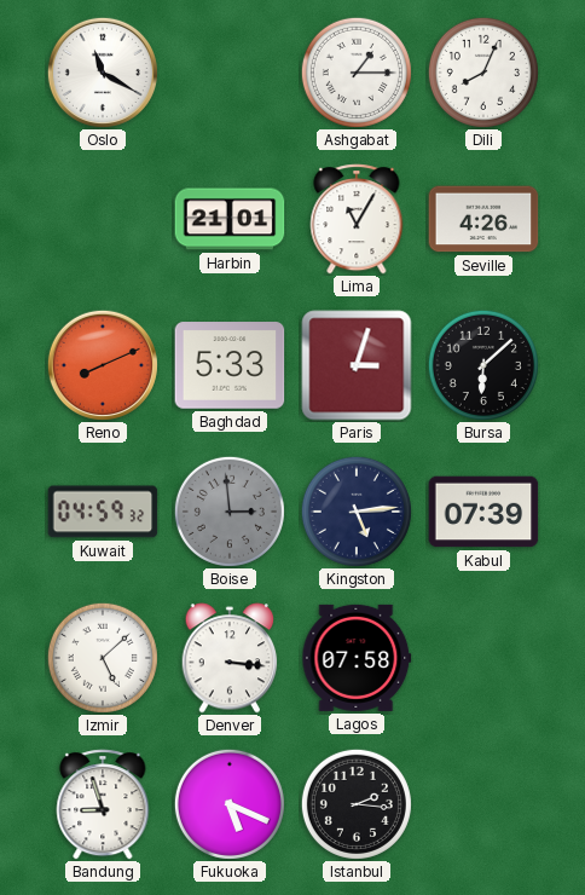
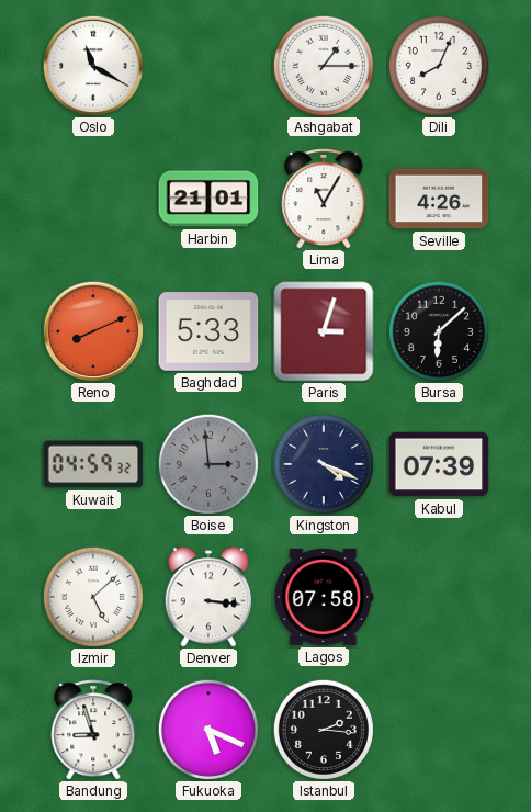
Kingston: 5:14 -> 4:19 (324, 464)
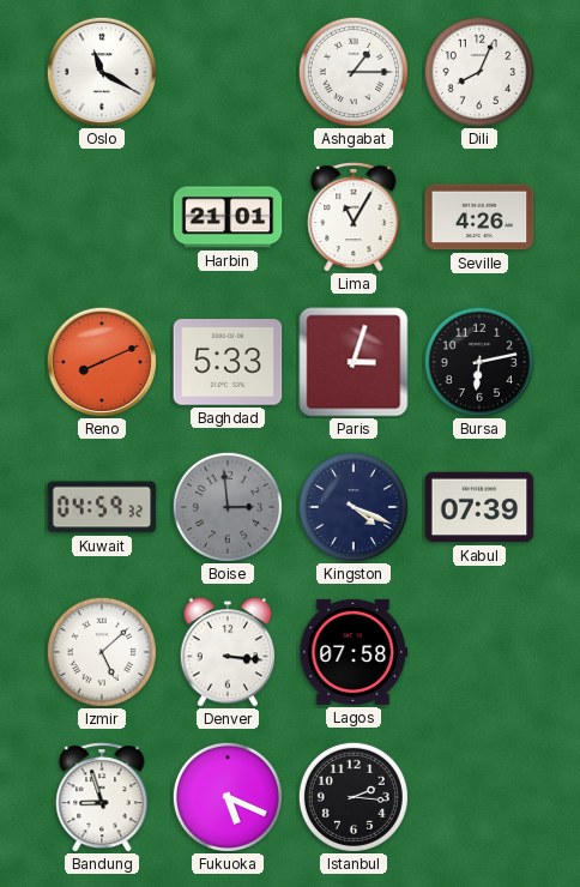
Bursa: 6:08 -> 6:13 (479, 362)
